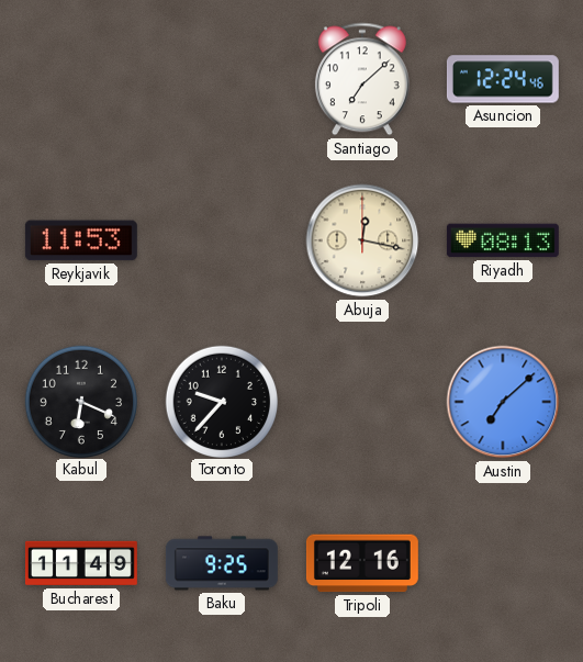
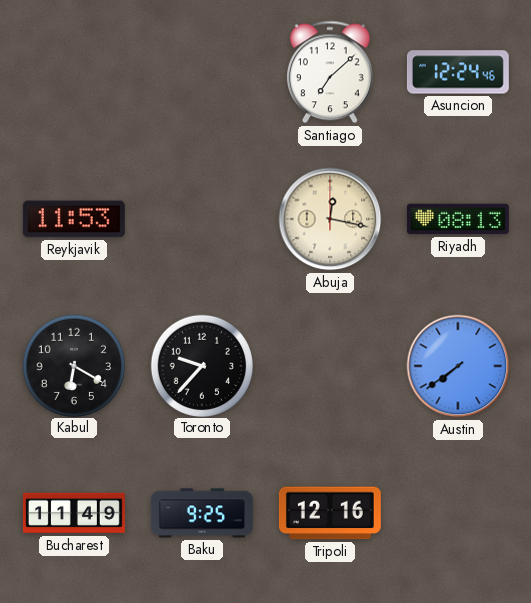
Kabul: 6:19 -> 6:20 (73, 365)
Austin: 7:08 -> 7:39 (458, 366)
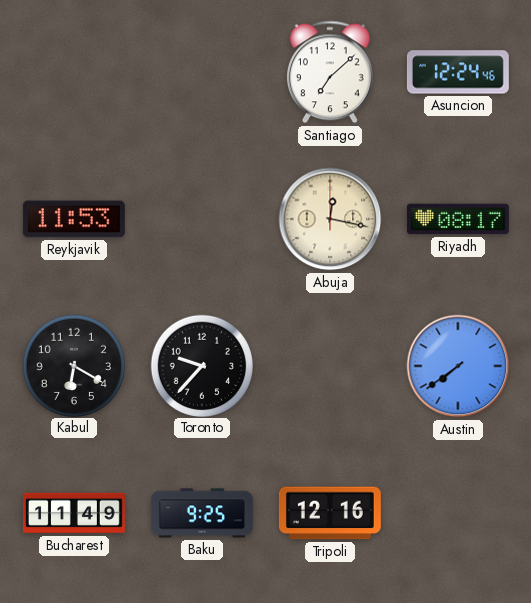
Riyadh: 08:13 -> 08:17 (458, 219)
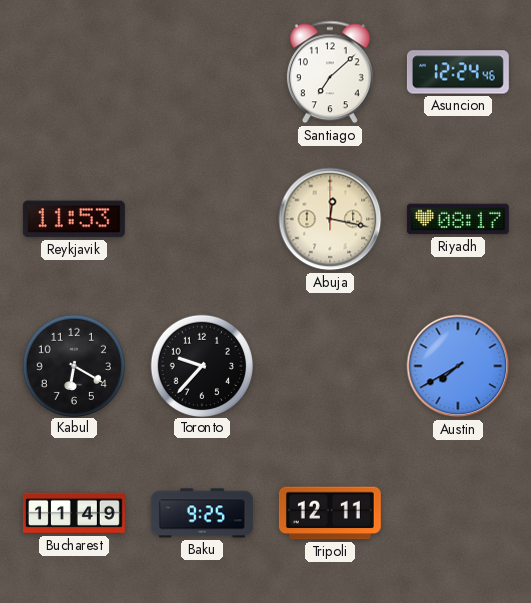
Austin: 7:39 -> 7:40 (458, 366)
Tripoli: 12:16 -> 12:11 (330, 513)
